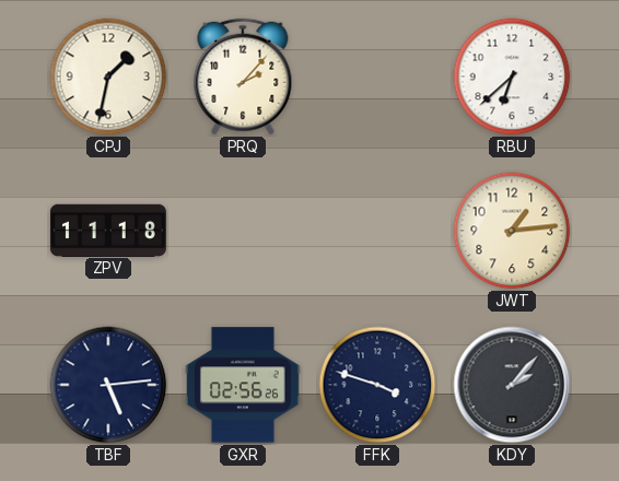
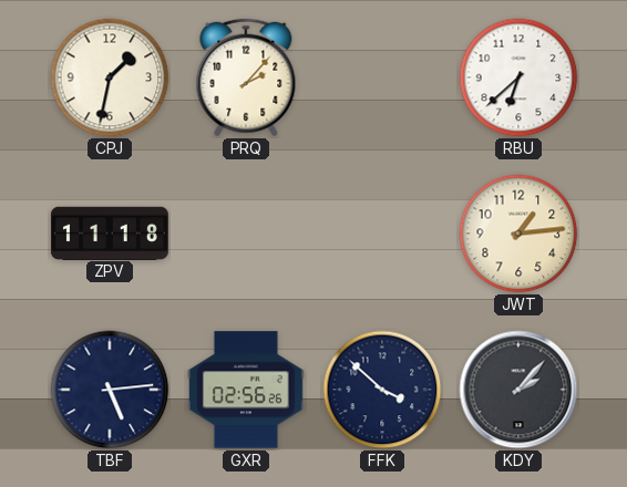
FFK: 3:48 -> 3:52 (382, 390)
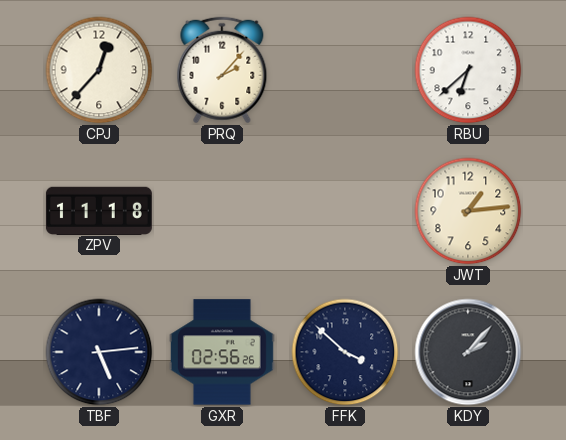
CPJ: 1:32 -> 12:37 (99, 70)
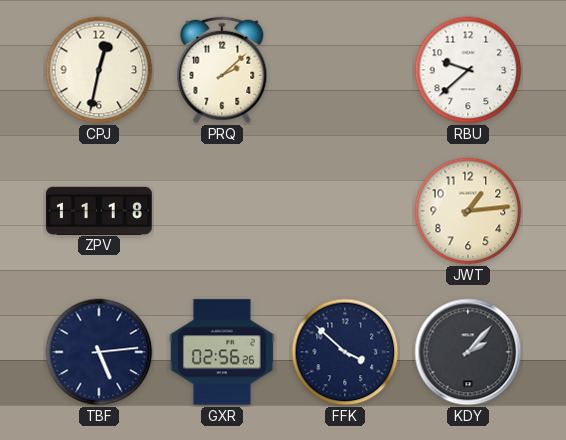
CPJ: 12:37 -> 12:32 (99, 70)
PRQ: 2:07 -> 2:08 (222, 70)
RBU: 6:38 -> 9:38 (468, 70)
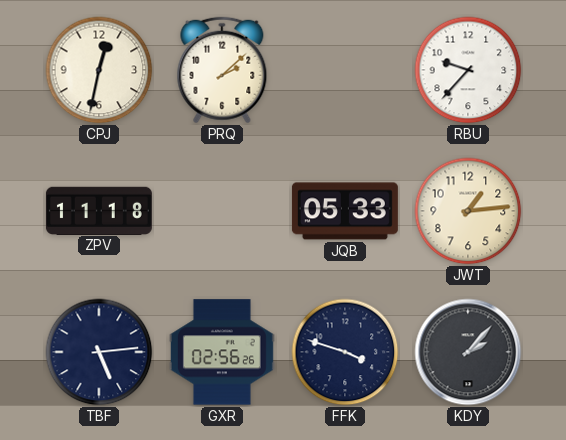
RBU: 9:38 -> 9:37 (468, 70)
JQB: none -> 05:33 (345, 211)
FFK: 3:52 -> 3:48 (345, 352)
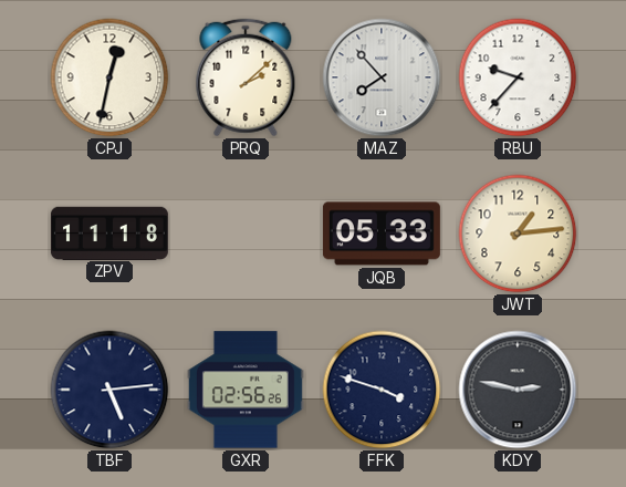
MAZ: none -> 7:53 (382, 77)
KDY: 2:07 -> 2:47 (518, 390)
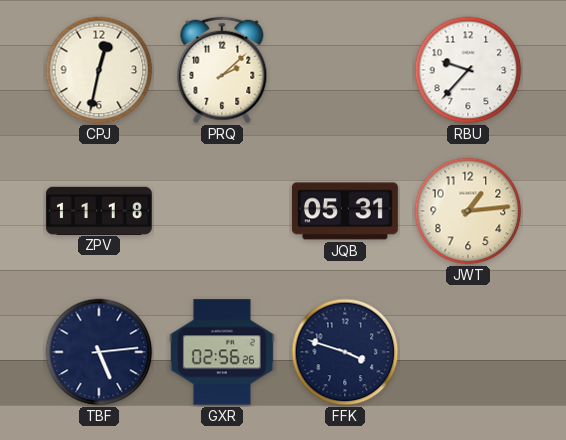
MAZ: 7:53 -> none (382, 77)
JQB: 05:33 -> 05:31 (345, 211)
KDY: 2:47 -> none (518, 390)
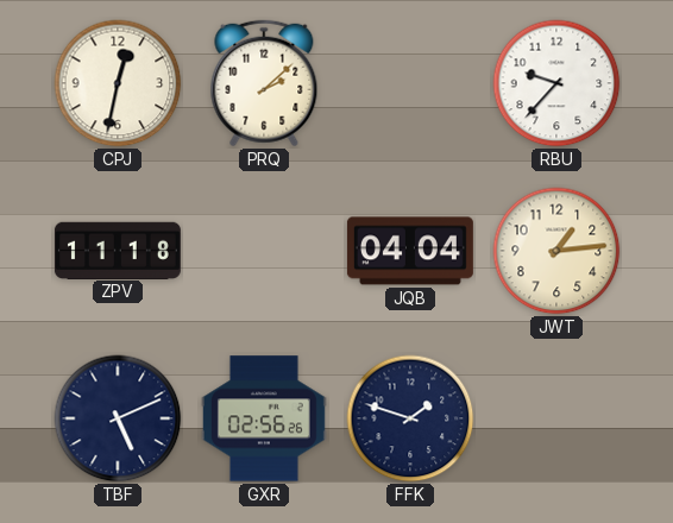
JQB: 05:31 -> 04:04 (410, 251)
TBF: 5:14 -> 5:11 (118, 418)
FFK: 3:48 -> 1:48 (410, 418)
